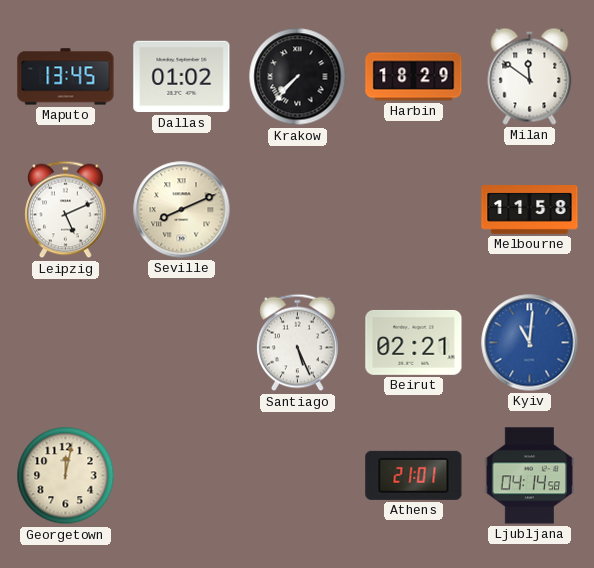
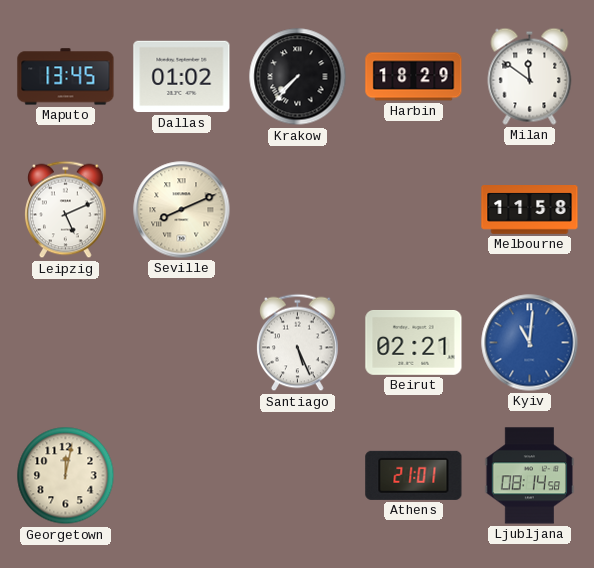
Ljubljana: 04:14 -> 08:14 (530, 476)
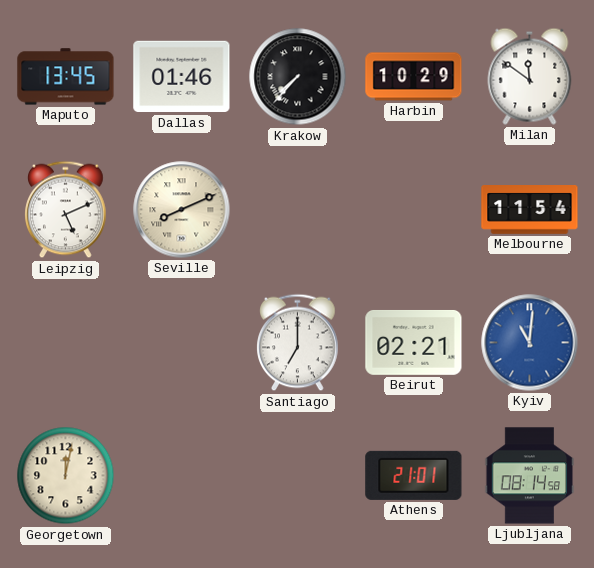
Dallas: 01:02 -> 01:46 (182, 77)
Harbin: 18:29 -> 10:29 (414, 77)
Melbourne: 11:58 -> 11:54 (530, 210)
Santiago: 5:26 -> 7:00 (298, 343)
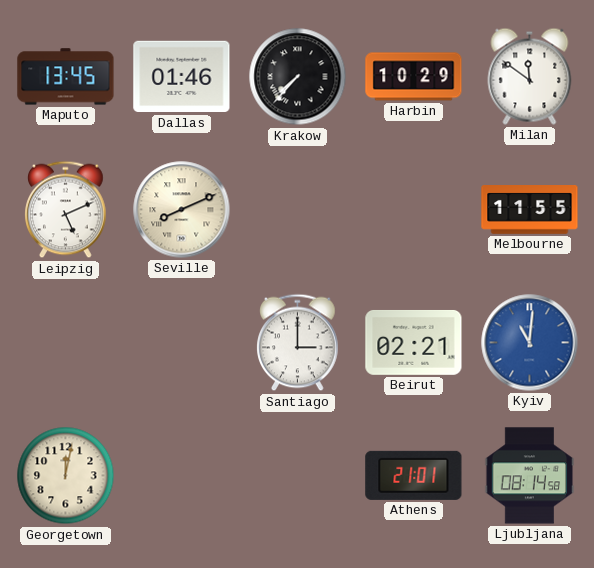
Melbourne: 11:54 -> 11:55 (530, 210)
Santiago: 7:00 -> 3:00 (298, 343)
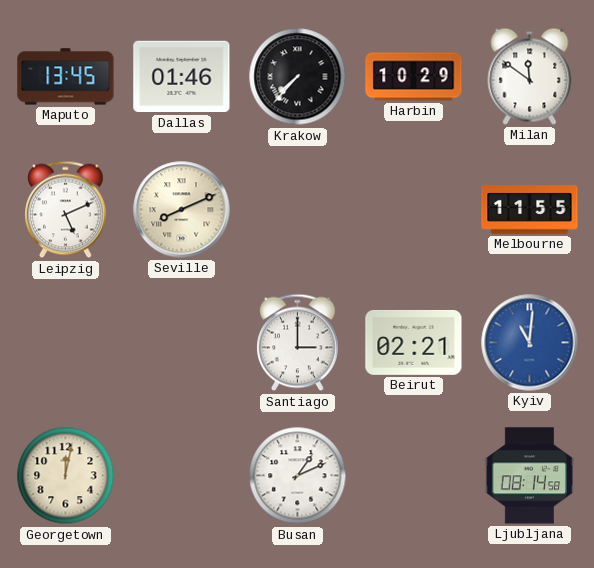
Busan: none -> 1:11 (298, 476)
Athens: 21:01 -> none (414, 475)
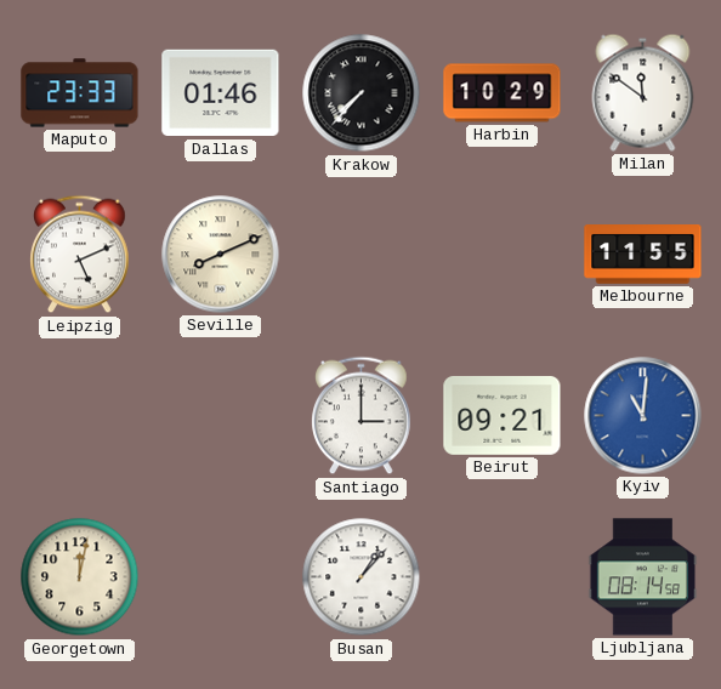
Maputo: 13:45 -> 23:33 (80, 93)
Beirut: 02:21 -> 09:21 (503, 415)
Busan: 1:11 -> 1:07 (362, 577)
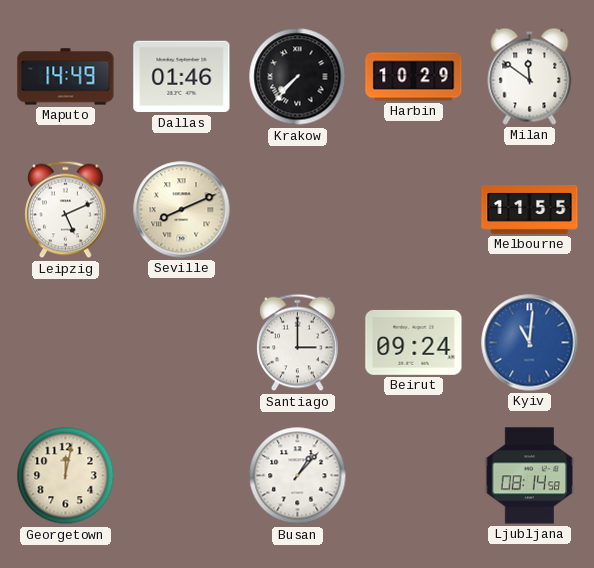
Maputo: 23:33 -> 14:49 (66, 77)
Beirut: 09:21 -> 09:24 (414, 342)
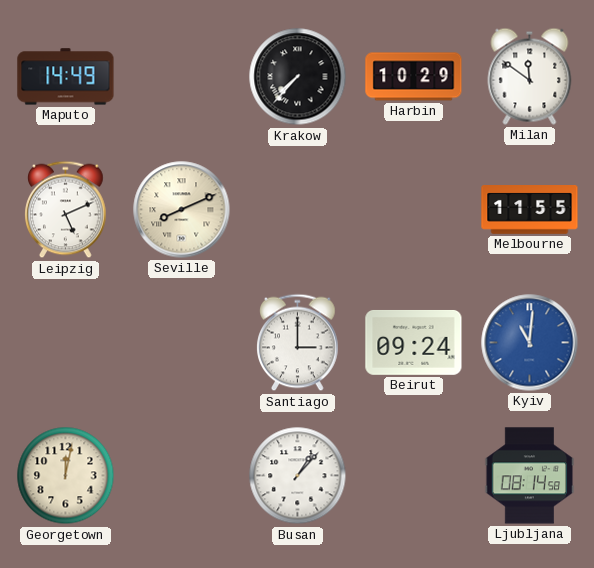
Dallas: 01:46 -> none (182, 77)
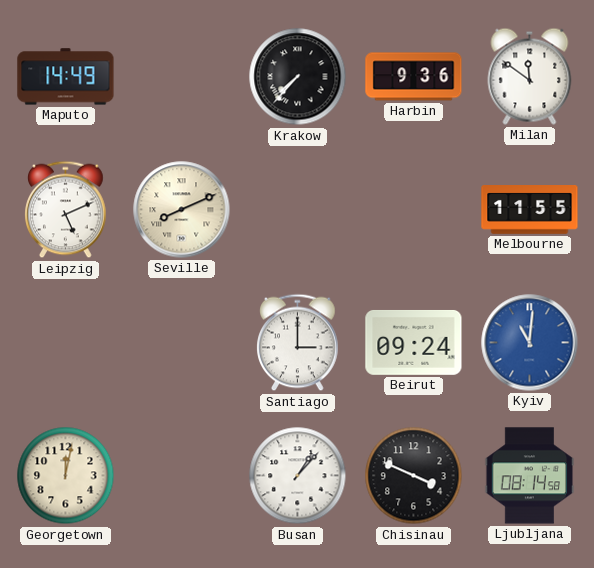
Harbin: 10:29 -> 9:36 (414, 77)
Chisinau: none -> 3:49 (414, 476)
